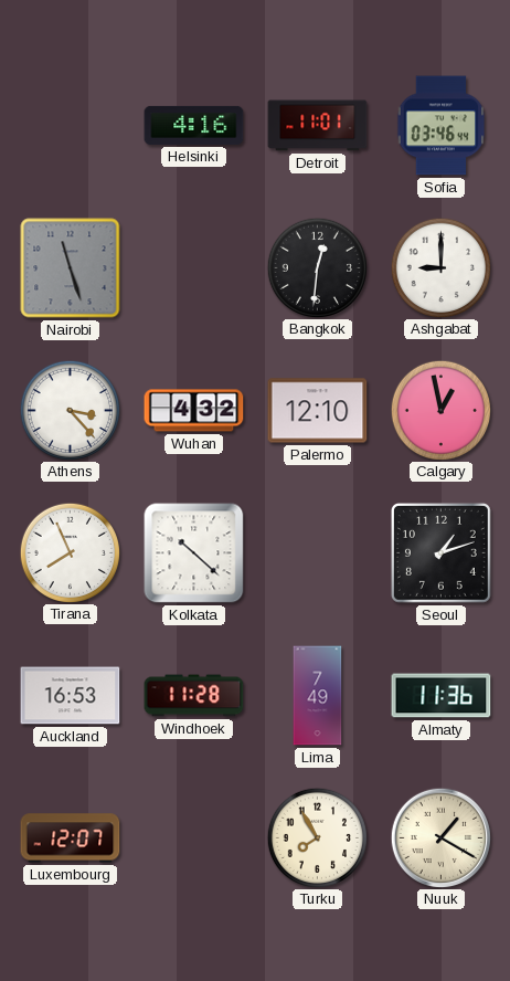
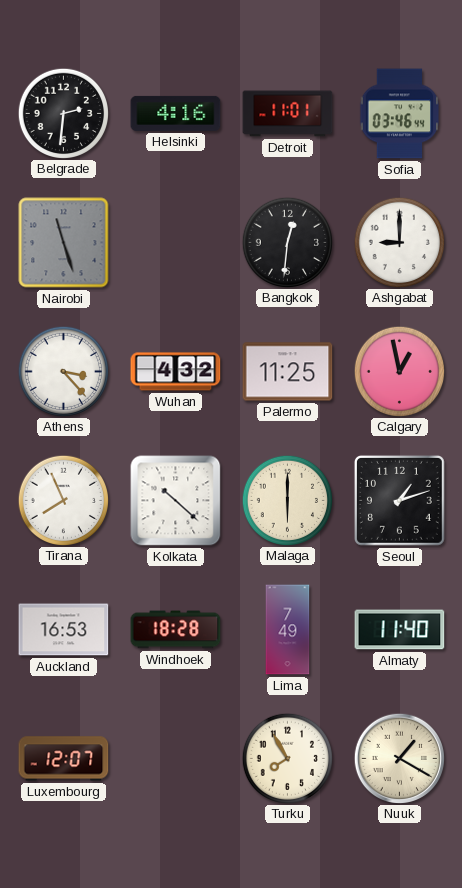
Belgrade: none -> 2:31 (63, 113)
Palermo: 12:10 -> 11:25 (288, 372)
Malaga: none -> 6:00 (287, 500)
Windhoek: 11:28 -> 18:28 (176, 630)
Almaty: 11:36 -> 11:40 (400, 630)
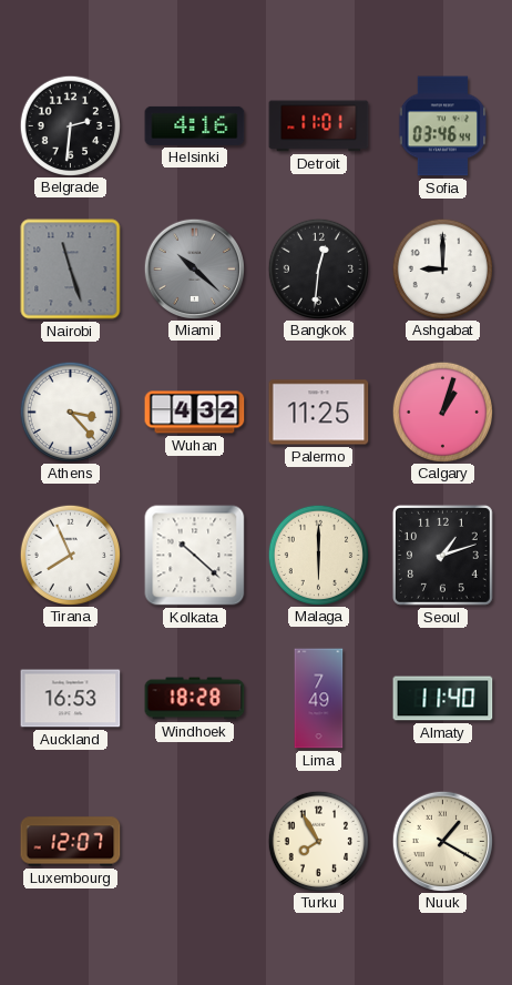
Miami: none -> 10:22 (194, 268)
Calgary: 12:58 -> 1:03 (442, 412)
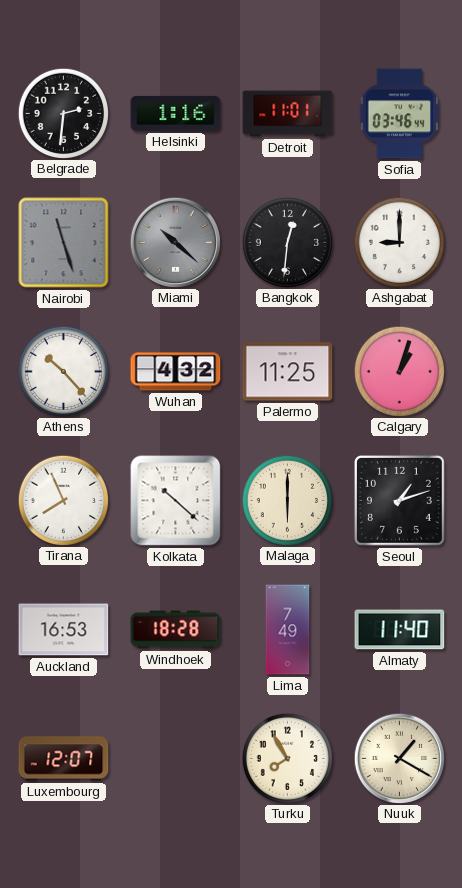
Helsinki: 4:16 -> 1:16 (176, 113)
Athens: 3:23 -> 10:23 (63, 371)
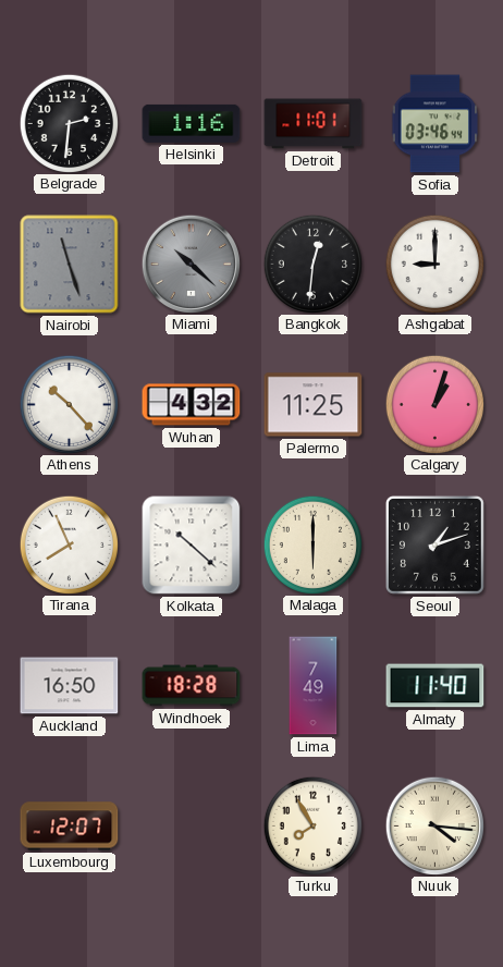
Auckland: 16:53 -> 16:50 (70, 686)
Nuuk: 1:20 -> 4:16 (434, 825)
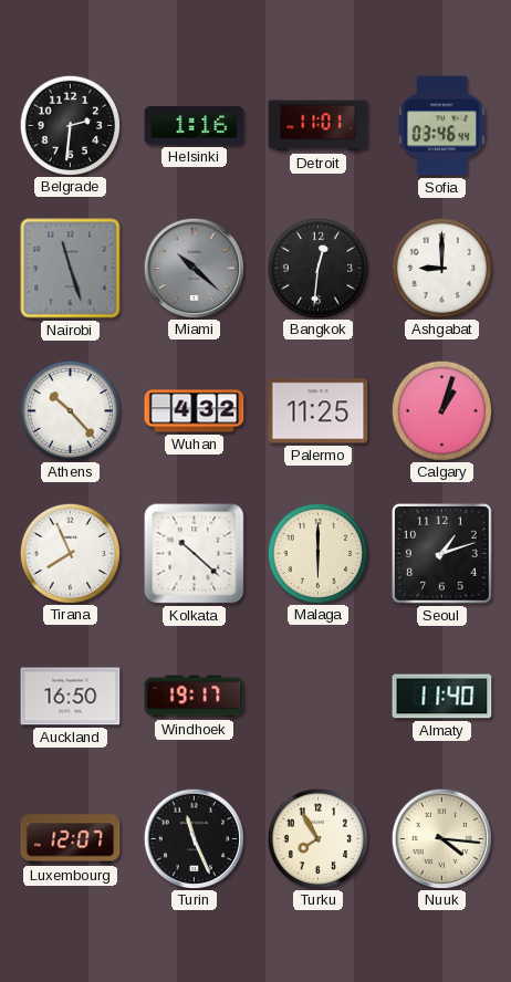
Windhoek: 18:28 -> 19:17 (195, 697)
Lima: 7:49 -> none (314, 686)
Turin: none -> 11:26 (194, 838)
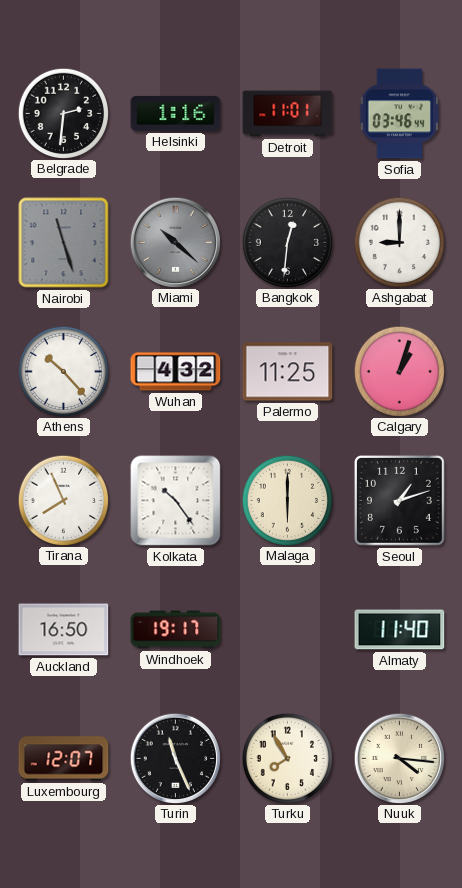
Kolkata: 10:22 -> 10:24 (176, 501)
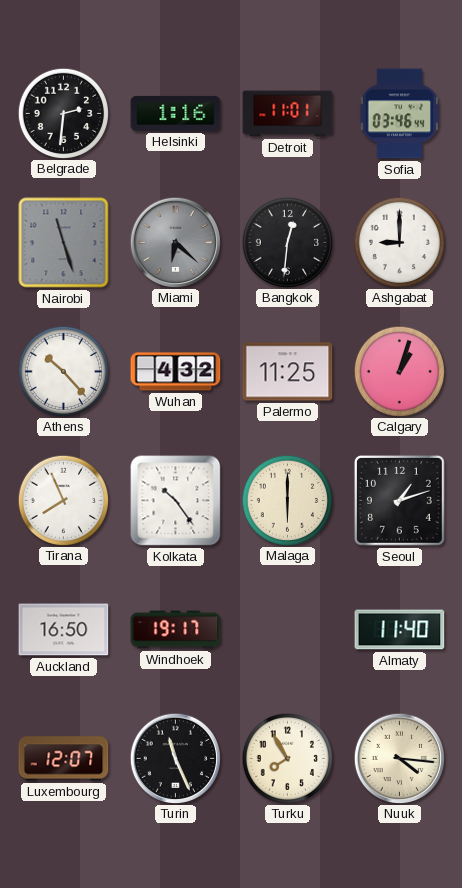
Miami: 10:22 -> 6:22 (175, 242)
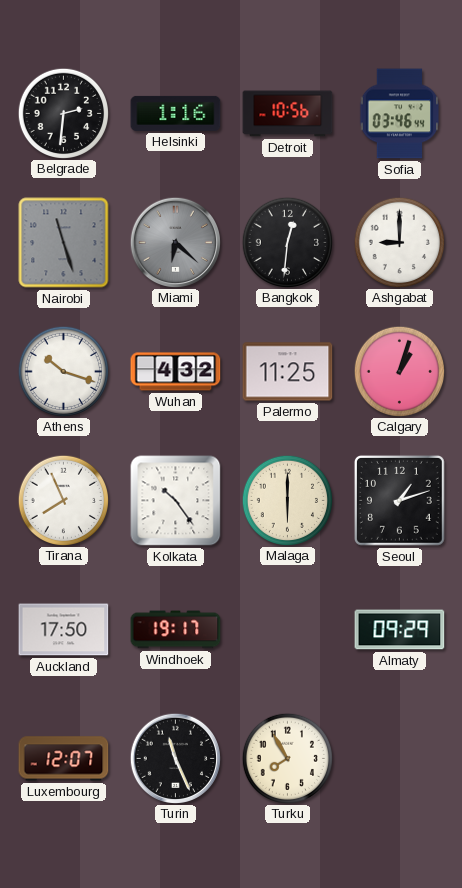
Detroit: 11:01 -> 10:56 (288, 114)
Athens: 10:23 -> 10:18 (63, 371)
Auckland: 16:50 -> 17:50 (64, 630)
Almaty: 11:40 -> 09:29 (400, 630)
Nuuk: 4:16 -> none (399, 758)
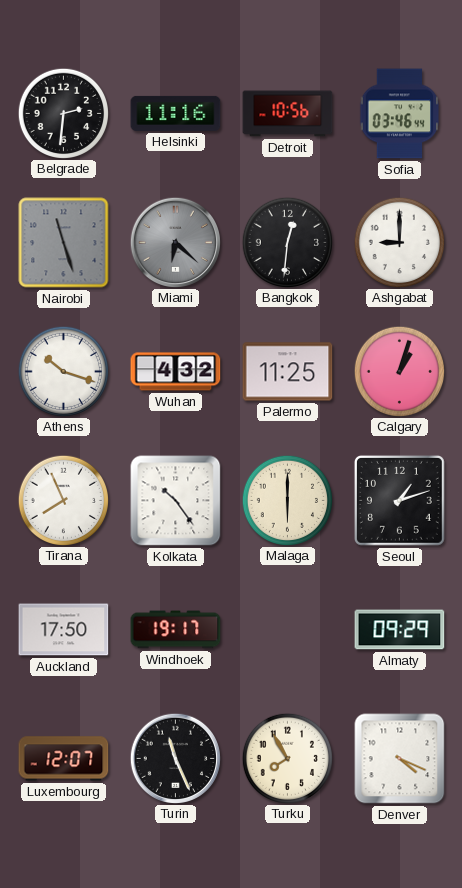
Helsinki: 1:16 -> 11:16 (176, 113)
Denver: none -> 4:19 (400, 759)
